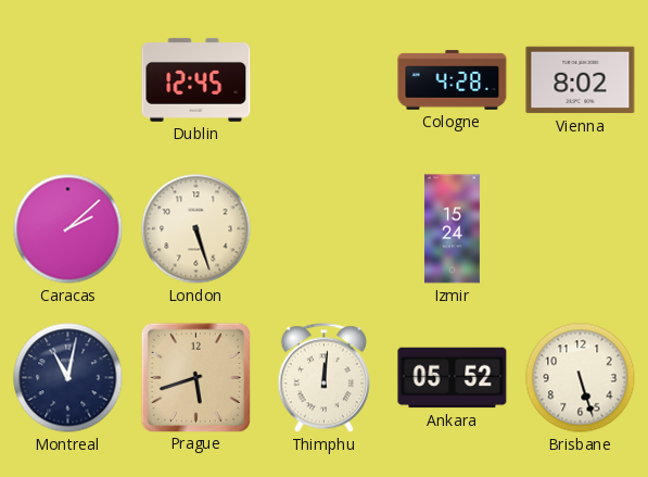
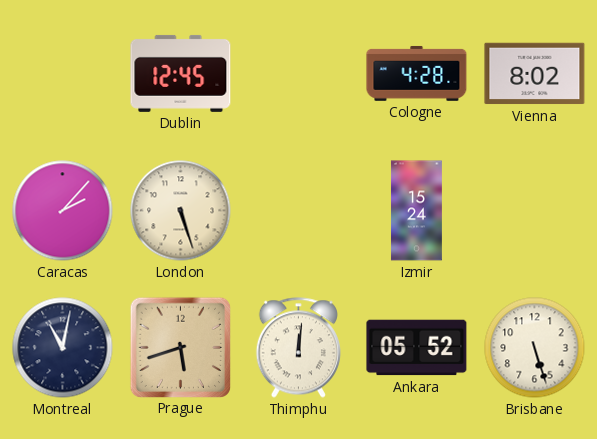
Caracas: 2:08 -> 2:07 (63, 211)
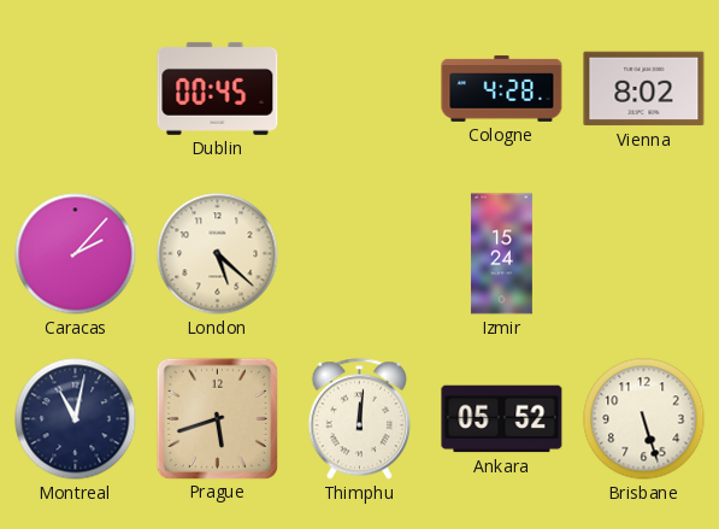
Dublin: 12:45 -> 00:45 (218, 88)
London: 5:27 -> 5:22 (218, 254)
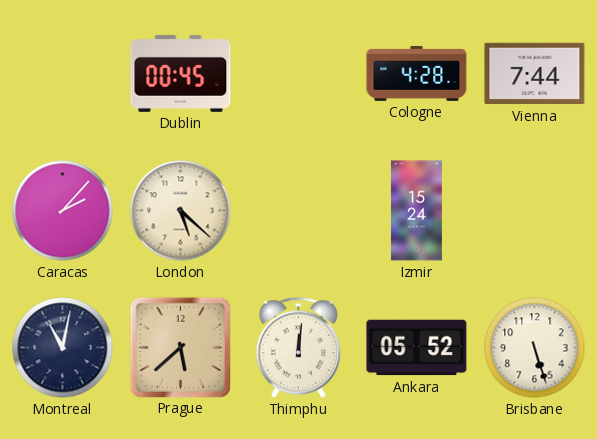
Vienna: 8:02 -> 7:44 (535, 74)
Prague: 5:42 -> 5:38 (180, 347)
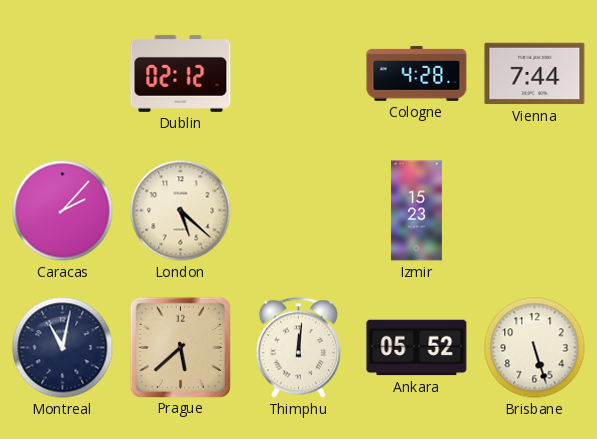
Dublin: 00:45 -> 02:12 (181, 73)
Izmir: 15:24 -> 15:23 (416, 211)
